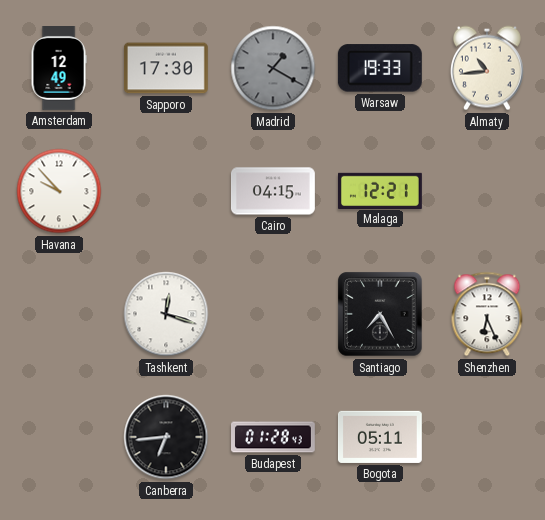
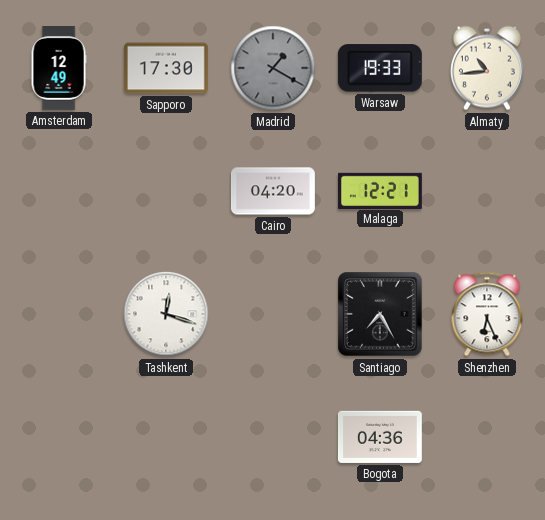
Havana: 9:53 -> none (59, 191)
Cairo: 04:15 -> 04:20 (273, 191)
Canberra: 6:44 -> none (166, 437)
Budapest: 01:28 -> none (274, 437)
Bogota: 05:11 -> 04:36 (380, 437)
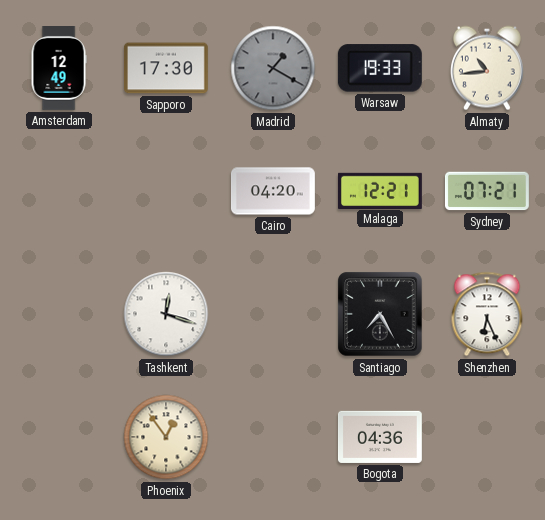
Sydney: none -> 07:21 (487, 191)
Phoenix: none -> 12:54 (166, 437)
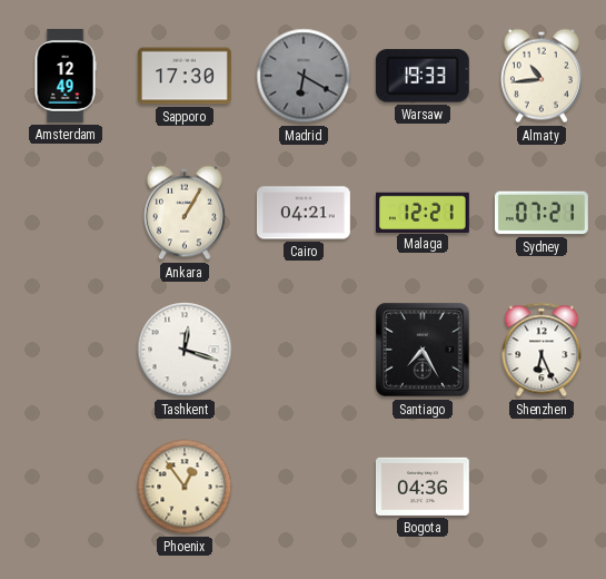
Madrid: 1:20 -> 6:20 (304, 76)
Ankara: none -> 1:05 (185, 213)
Cairo: 04:20 -> 04:21 (304, 213)
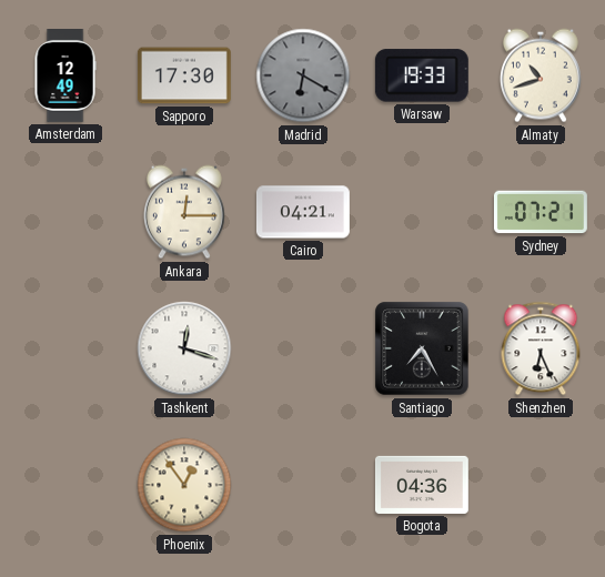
Almaty: 10:44 -> 10:42 (541, 75)
Ankara: 1:05 -> 12:15 (184, 212)
Malaga: 12:21 -> none (424, 212)
